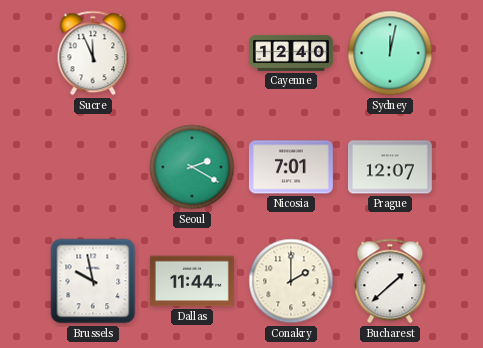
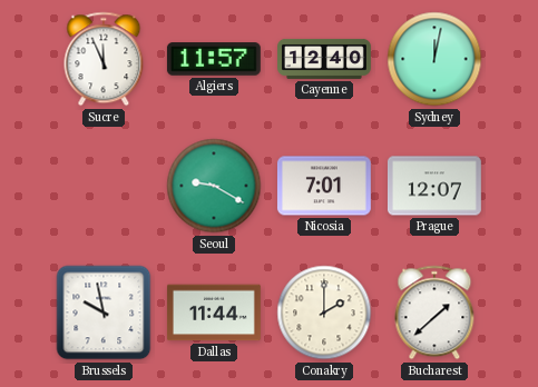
Algiers: none -> 11:57 (214, 59)
Seoul: 2:20 -> 9:20 (214, 186)
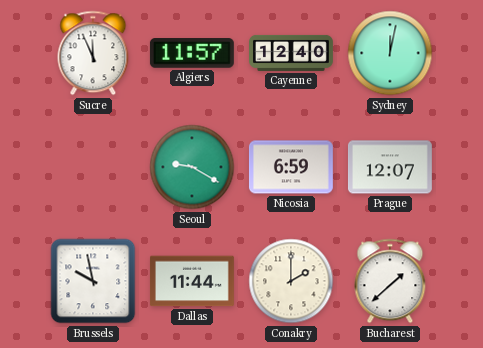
Nicosia: 7:01 -> 6:59 (291, 167)
